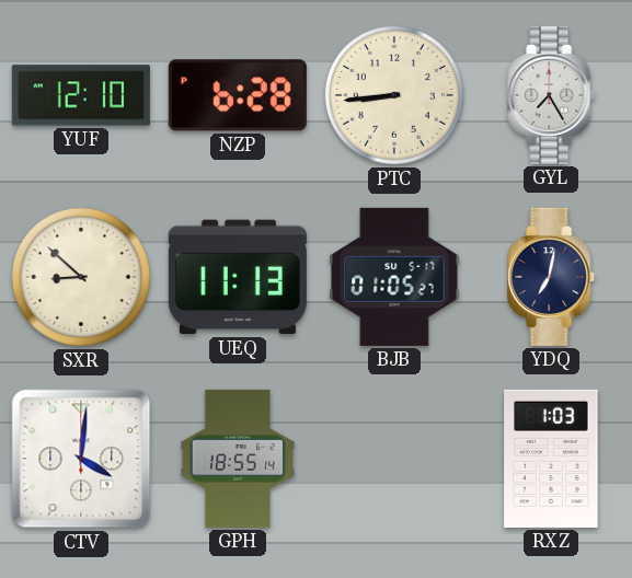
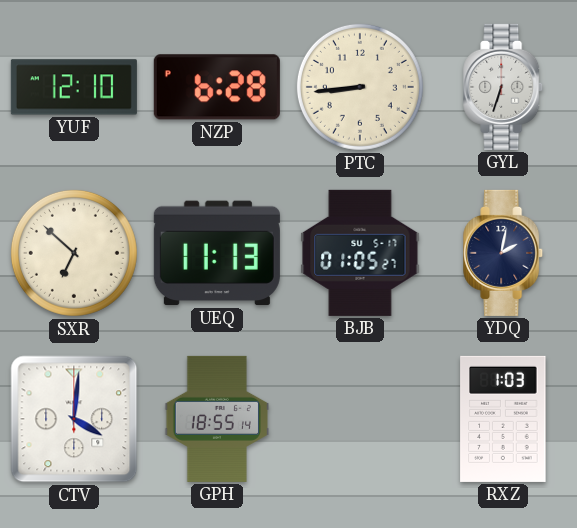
GYL: 7:25 -> 6:33 (504, 87)
SXR: 8:52 -> 6:52 (74, 253)
YDQ: 7:02 -> 2:02 (504, 253)
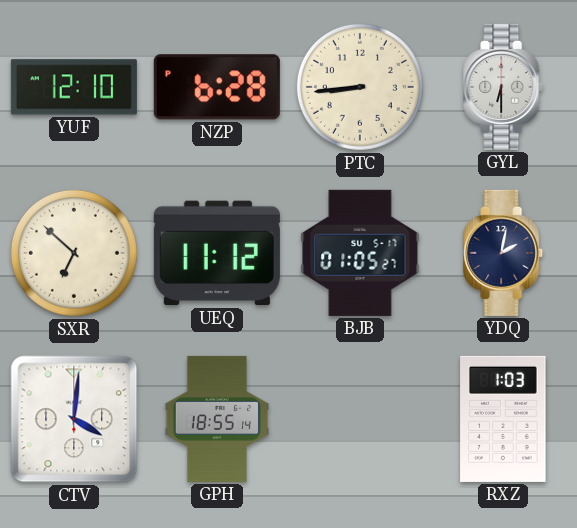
GYL: 6:33 -> 6:30 (504, 87)
UEQ: 11:13 -> 11:12 (217, 253)
